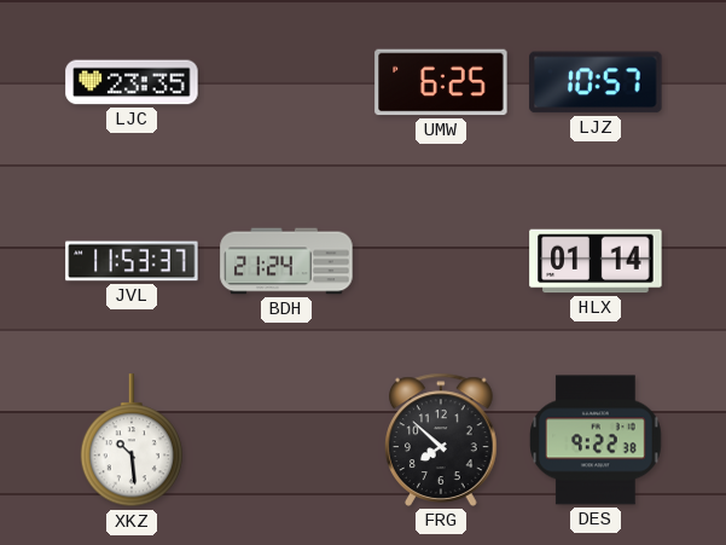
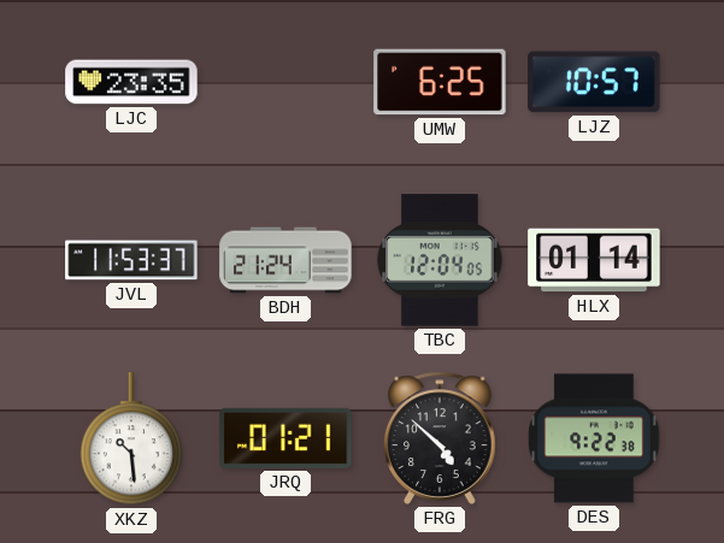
TBC: none -> 12:04 (440, 260)
JRQ: none -> 01:21 (286, 438)
FRG: 7:52 -> 4:52 (440, 438)
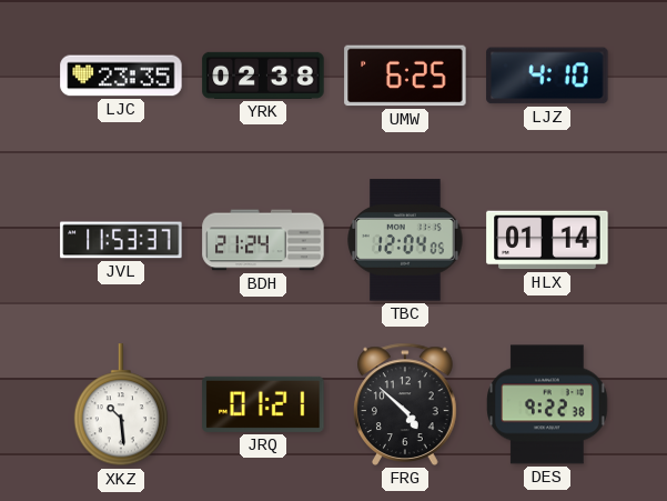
YRK: none -> 02:38 (263, 76)
LJZ: 10:57 -> 4:10 (547, 76)
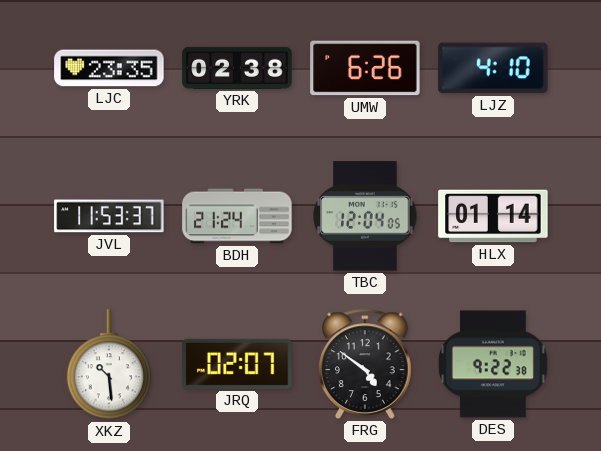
UMW: 6:25 -> 6:26 (365, 68)
JRQ: 01:21 -> 02:07 (237, 364)
FRG: 4:52 -> 4:51 (365, 364)
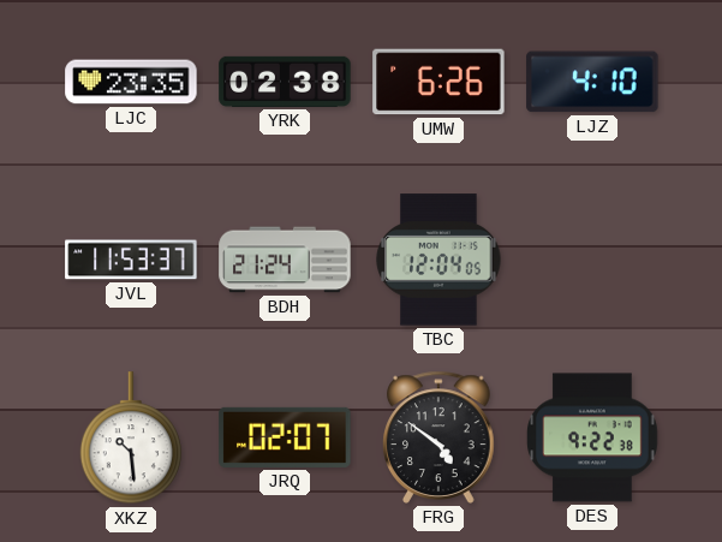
HLX: 01:14 -> none (493, 216)
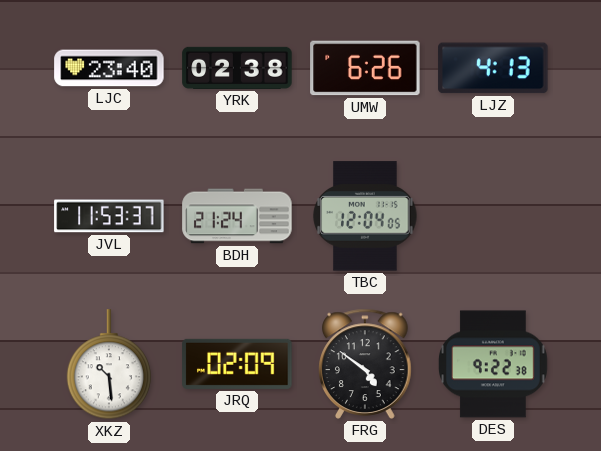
LJC: 23:35 -> 23:40 (109, 68)
LJZ: 4:10 -> 4:13 (493, 68)
JRQ: 02:07 -> 02:09 (237, 364)
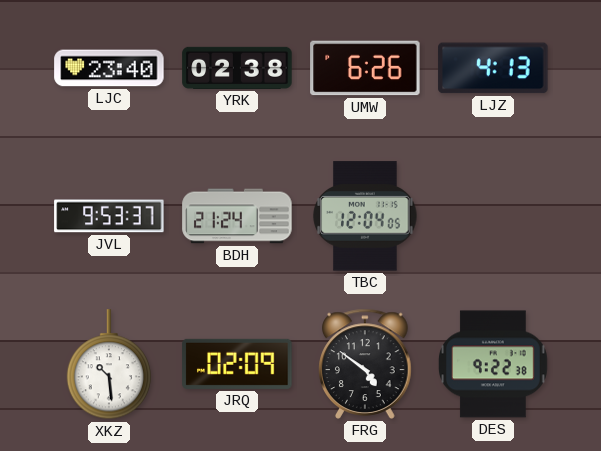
JVL: 11:53 -> 9:53 (109, 216)
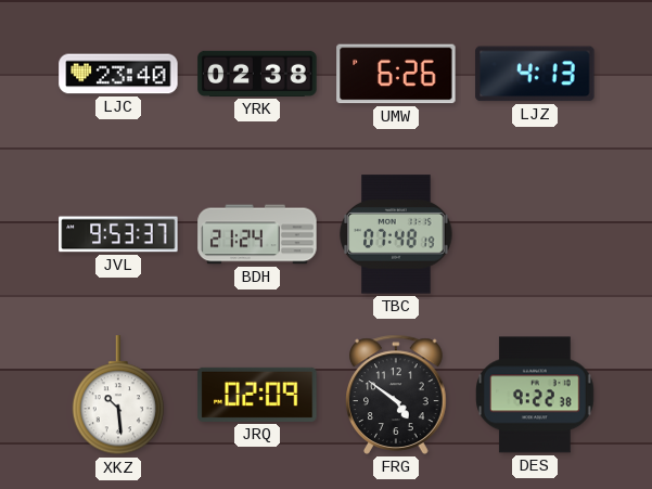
TBC: 12:04 -> 07:48 (396, 234)
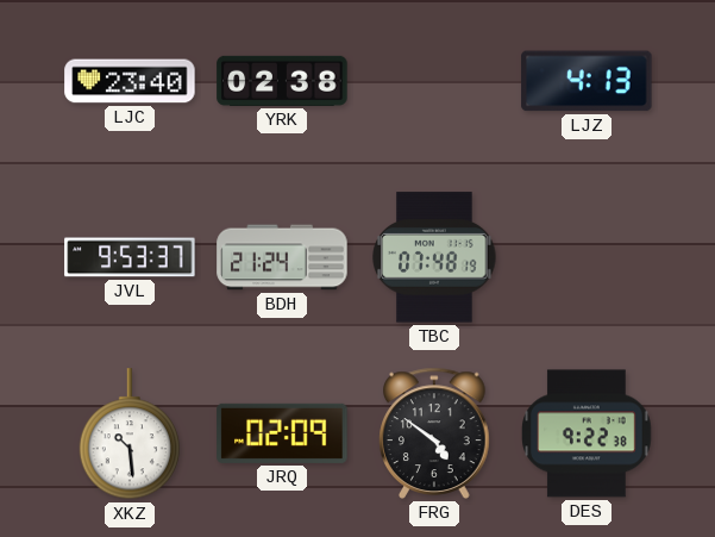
UMW: 6:26 -> none (396, 74)
